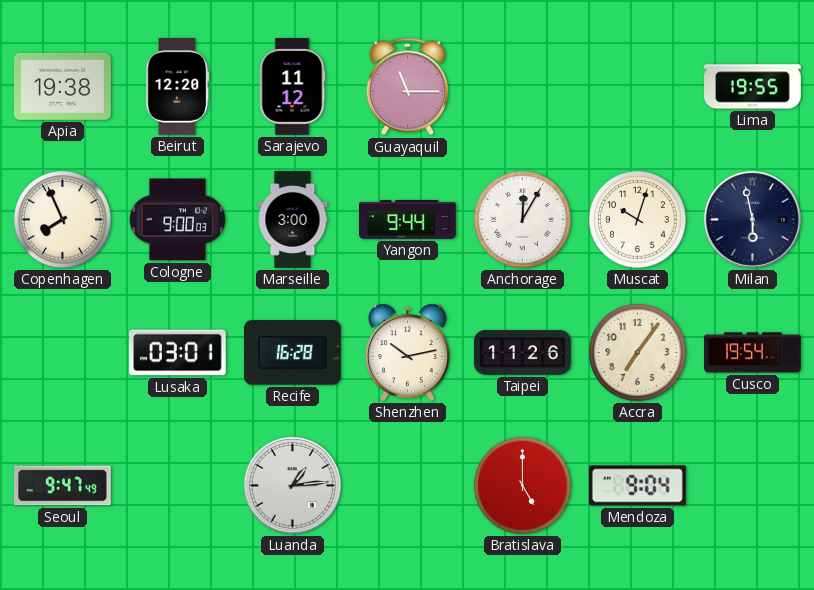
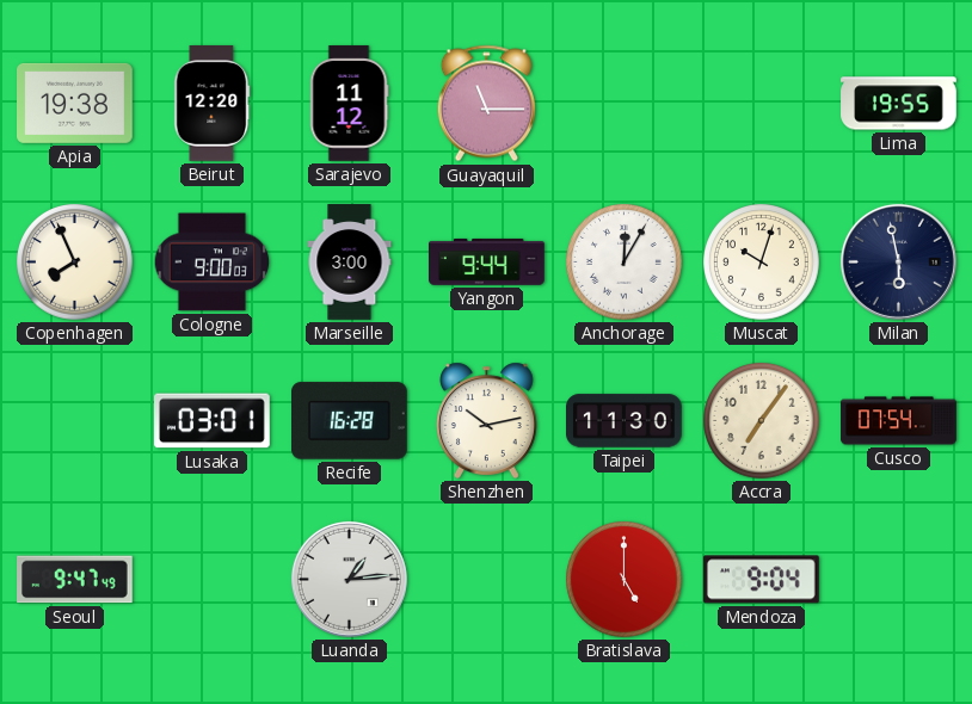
Taipei: 11:26 -> 11:30 (625, 421)
Cusco: 19:54 -> 07:54 (899, 421)
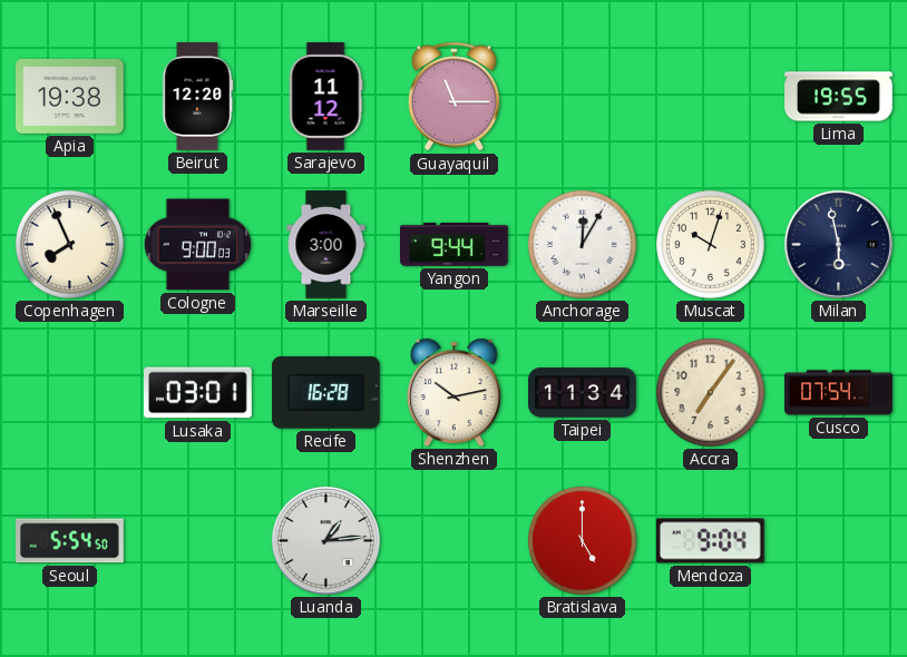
Taipei: 11:30 -> 11:34 (583, 393)
Seoul: 9:47 -> 5:54 (70, 541)
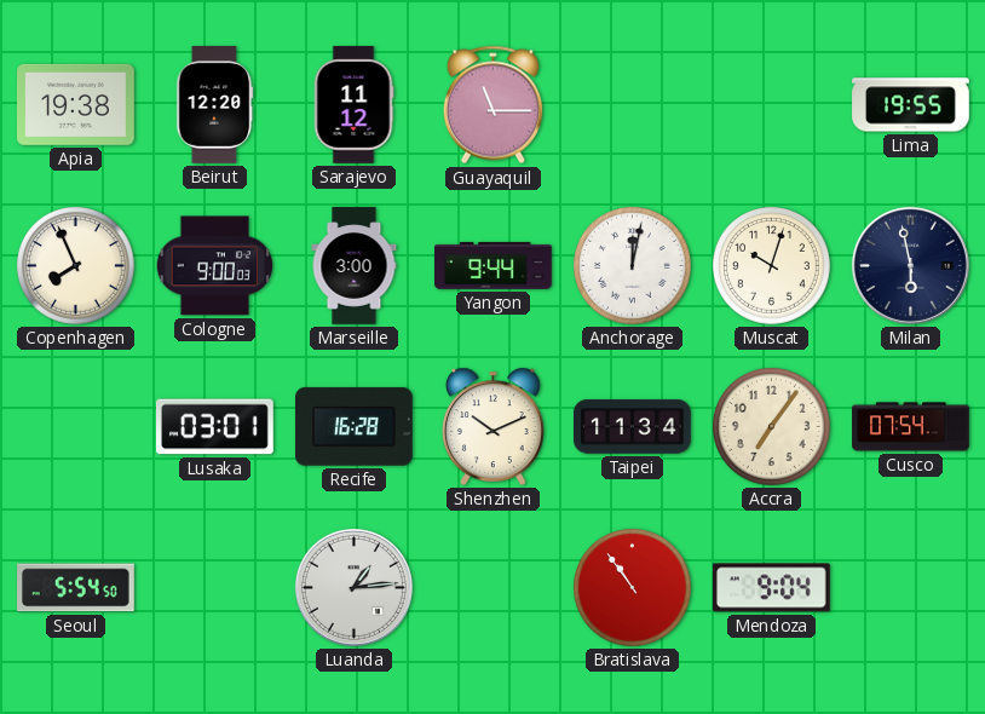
Anchorage: 12:05 -> 12:02 (633, 266)
Shenzhen: 10:13 -> 10:11 (492, 426)
Bratislava: 5:00 -> 10:54 (633, 588)
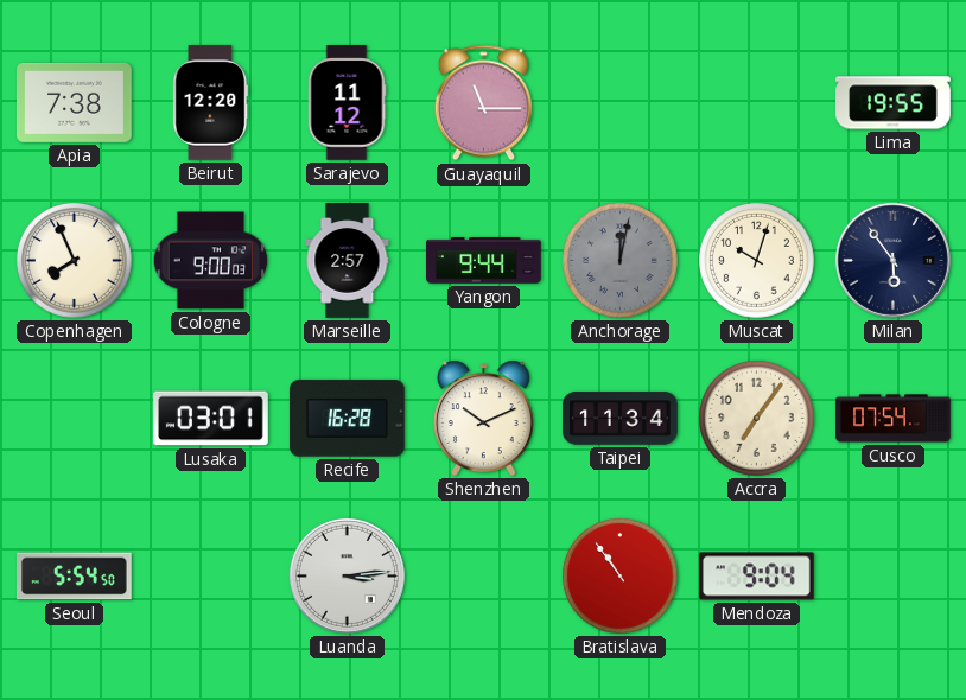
Apia: 19:38 -> 7:38 (75, 102)
Marseille: 3:00 -> 2:57 (348, 261)
Anchorage dial: white -> grey (621, 261)
Milan: 5:58 -> 5:54 (892, 260)
Luanda: 1:14 -> 3:14 (347, 575)
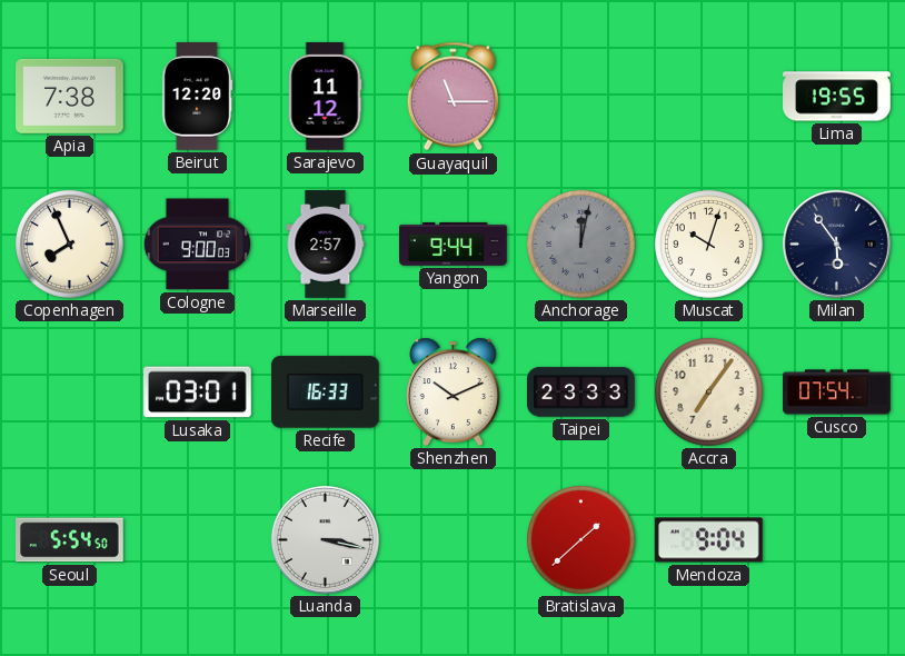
Recife: 16:28 -> 16:33 (326, 392)
Taipei: 11:34 -> 23:33 (581, 392)
Luanda: 3:14 -> 3:17 (325, 539)
Bratislava: 10:54 -> 1:38 (581, 540)
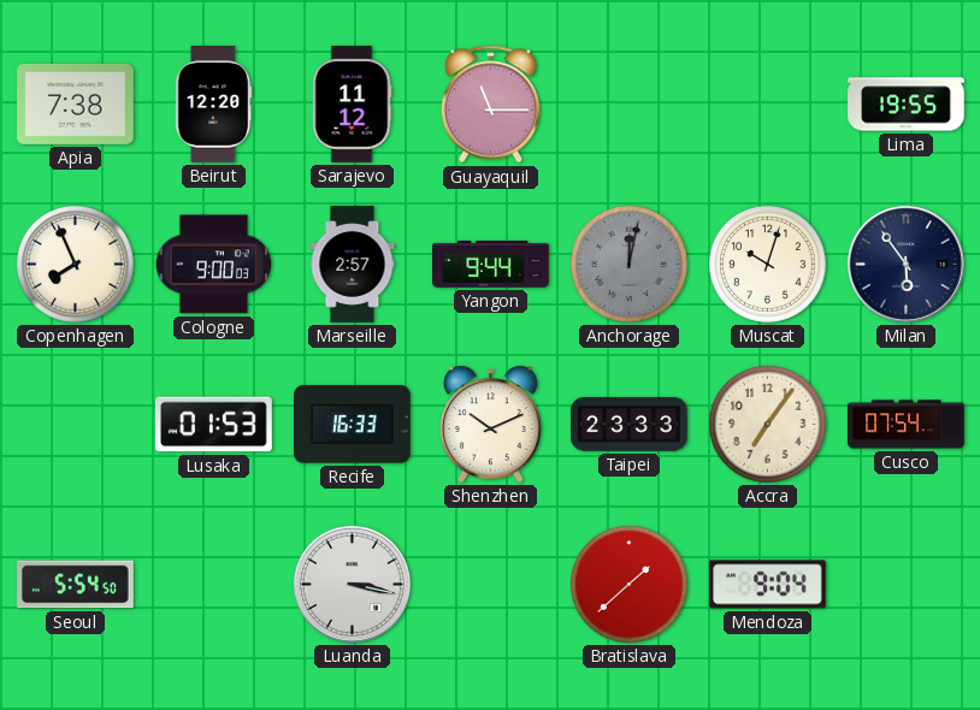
Lusaka: 03:01 -> 01:53 (214, 425)
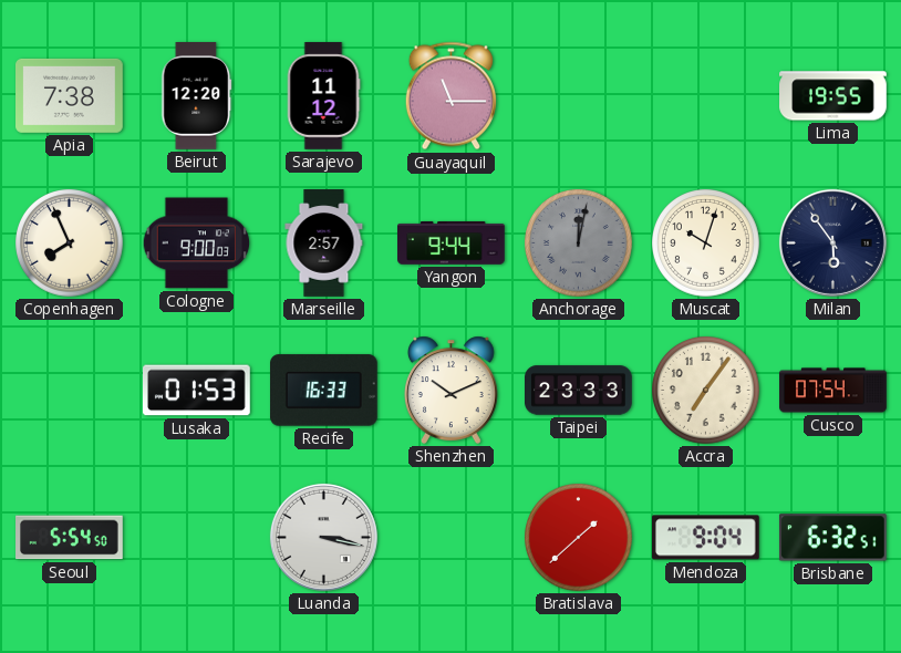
Brisbane: none -> 6:32 (832, 538)
